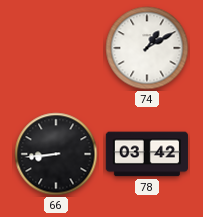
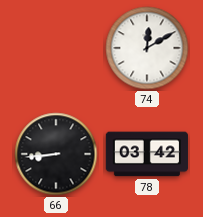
74: 1:10 -> 12:10 (147, 48)
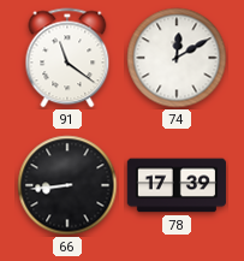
91: none -> 11:21 (67, 58)
78: 03:42 -> 17:39 (177, 185)
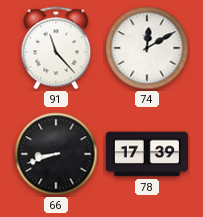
91: 11:21 -> 11:23 (56, 48)
66: 8:44 -> 8:42 (56, 154)
